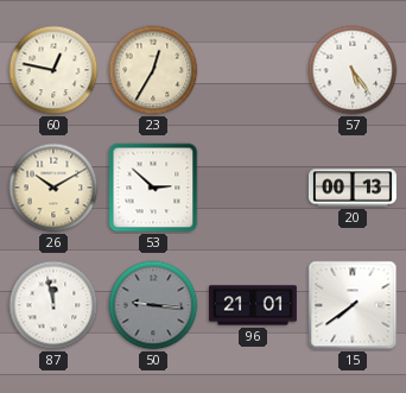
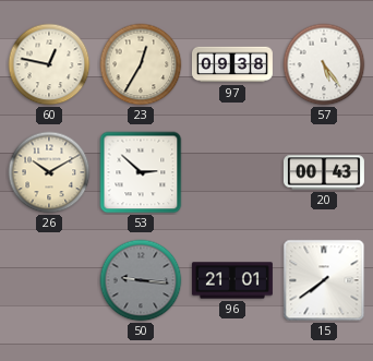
97: none -> 09:38 (232, 64)
20: 00:13 -> 00:43 (324, 172)
87: 11:58 -> none (53, 305)
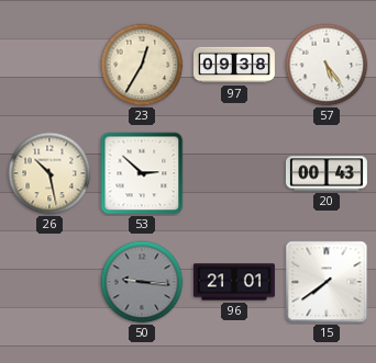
60: 12:47 -> none (49, 64)
26: 10:10 -> 10:28 (49, 173)
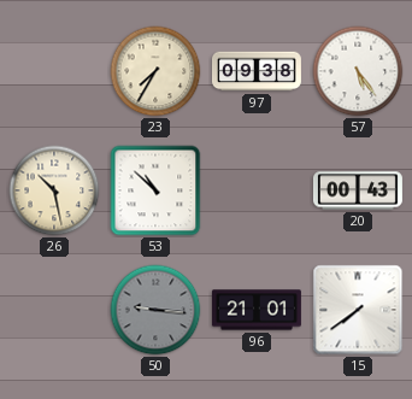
23: 12:35 -> 7:35 (155, 71)
53: 2:52 -> 10:52 (155, 190)
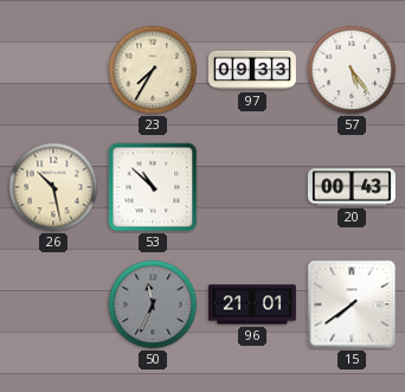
97: 09:38 -> 09:33 (252, 70)
50: 9:16 -> 11:34 (153, 304)
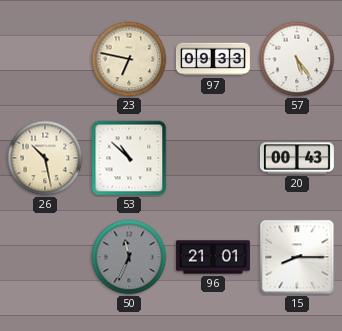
23: 7:35 -> 6:47 (129, 59)
15: 7:39 -> 8:15 (297, 257)
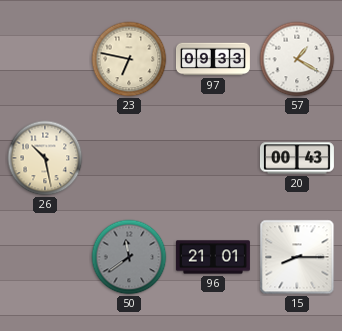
57: 5:24 -> 1:20 (297, 59)
53: 10:52 -> none (129, 158)
50: 11:34 -> 11:39 (129, 257)
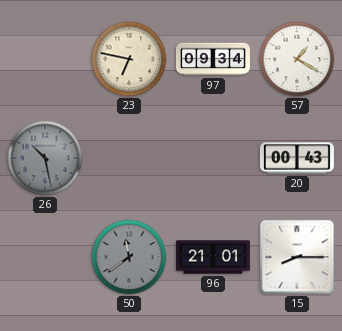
97: 09:33 -> 09:34 (213, 59)
26 dial: cream -> grey (45, 158)
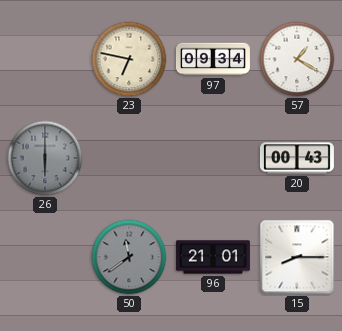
26: 10:28 -> 6:00 (45, 158)
